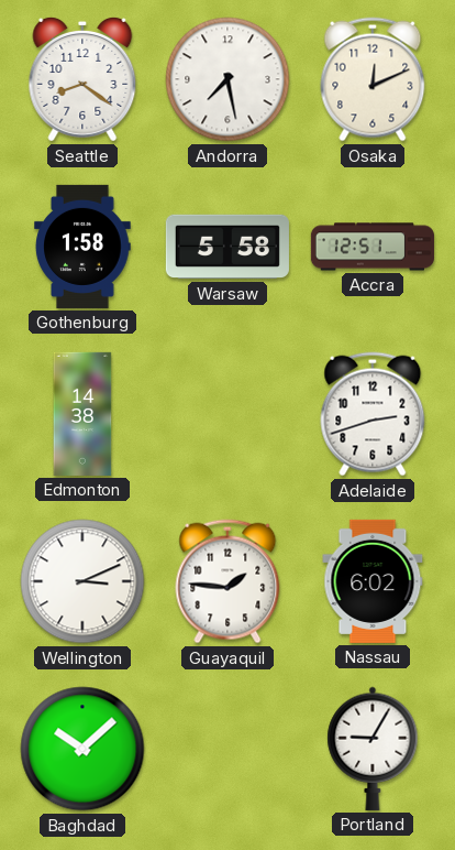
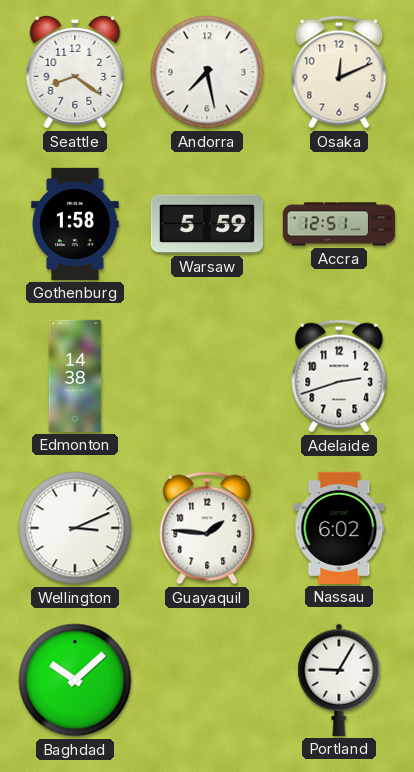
Warsaw: 5:58 -> 5:59 (207, 224)
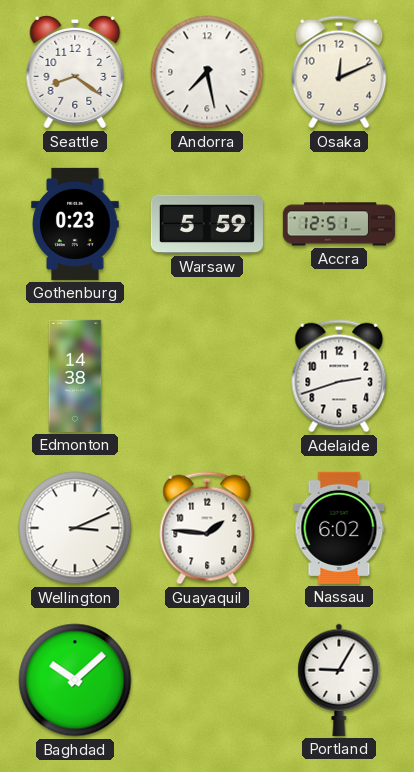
Gothenburg: 1:58 -> 0:23 (75, 224)
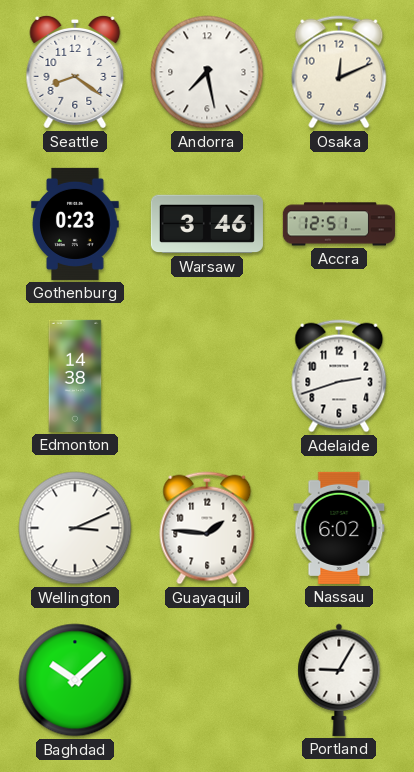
Warsaw: 5:59 -> 3:46 (207, 224)
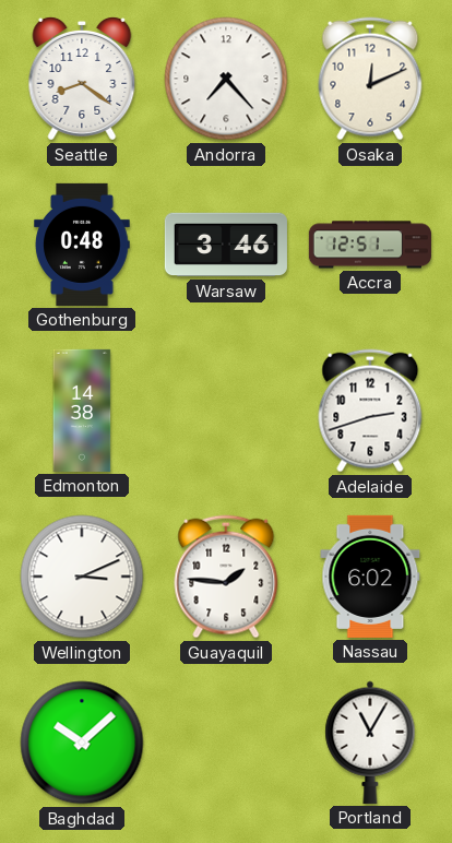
Andorra: 7:28 -> 7:23 (226, 79)
Gothenburg: 0:23 -> 0:48 (82, 245)
Portland: 9:05 -> 11:05 (370, 743)
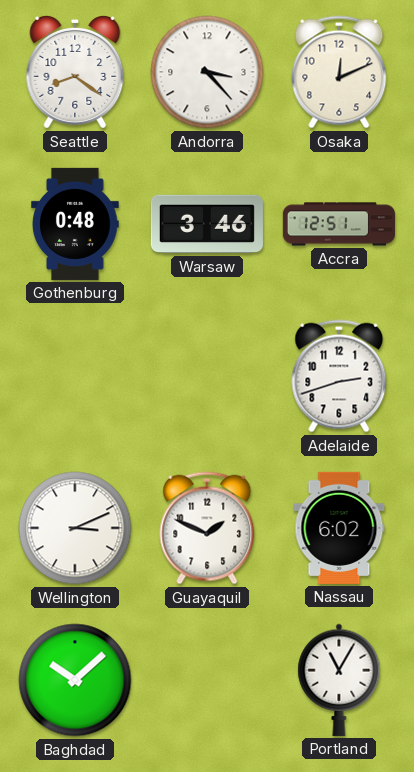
Andorra: 7:23 -> 3:23 (207, 72)
Edmonton: 14:38 -> none (82, 411)
Guayaquil: 1:46 -> 1:49 (207, 528)
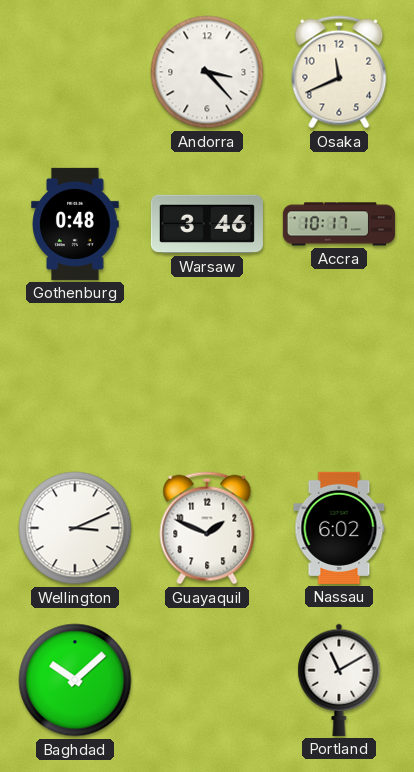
Seattle: 8:21 -> none (75, 72)
Osaka: 12:11 -> 11:41 (339, 72)
Accra: 12:51 -> 10:17 (339, 224)
Adelaide: 2:42 -> none (339, 376)
Portland: 11:05 -> 11:10 (339, 680)
